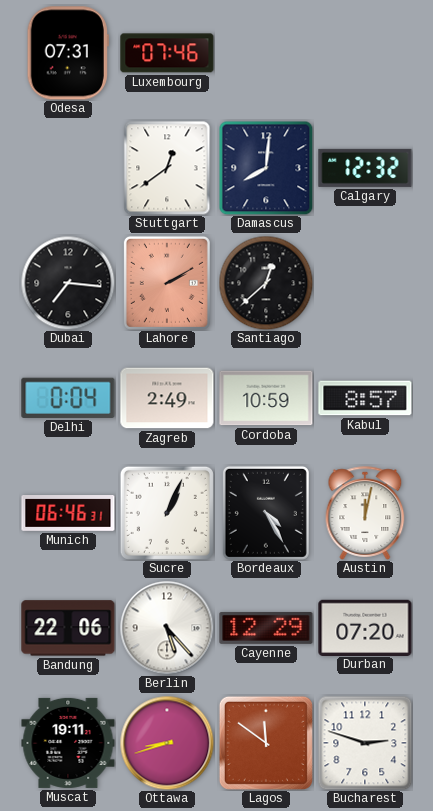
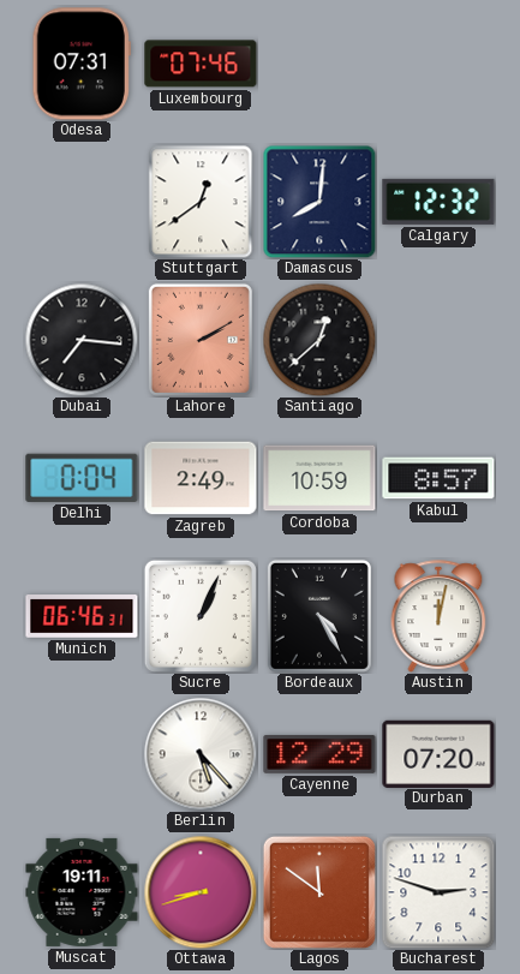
Bandung: 22:06 -> none (68, 628)
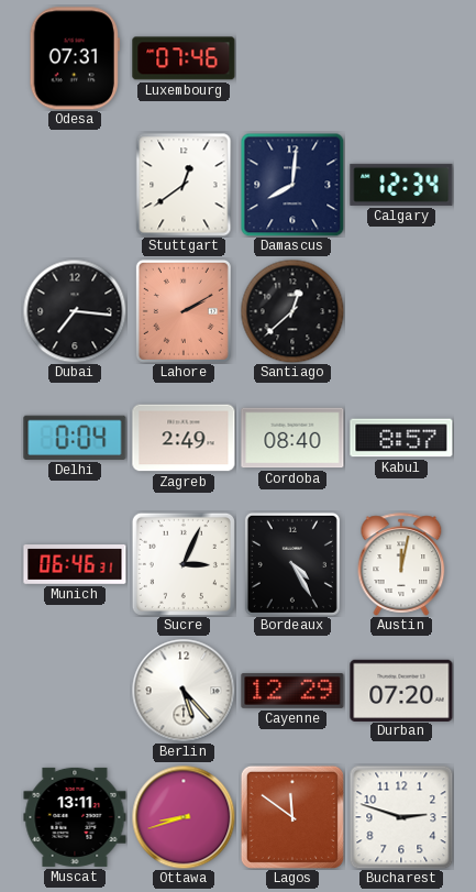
Calgary: 12:32 -> 12:34 (401, 185)
Cordoba: 10:59 -> 08:40 (292, 438)
Sucre: 1:04 -> 3:04 (184, 564)
Muscat: 19:11 -> 13:11 (75, 817)
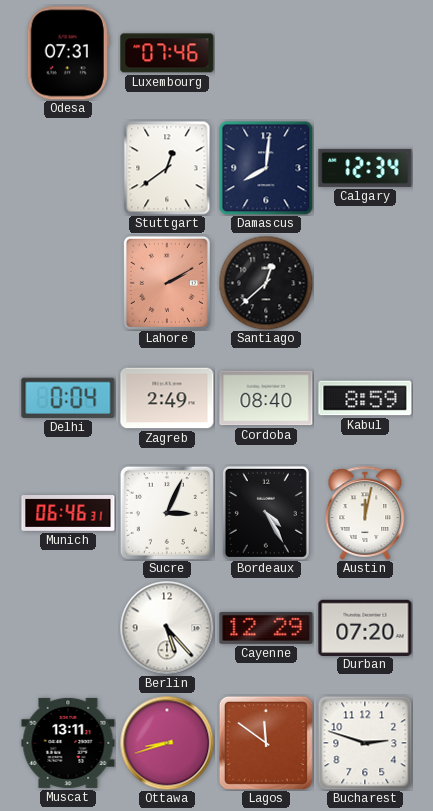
Dubai: 7:16 -> none (75, 311)
Kabul: 8:57 -> 8:59 (365, 398)
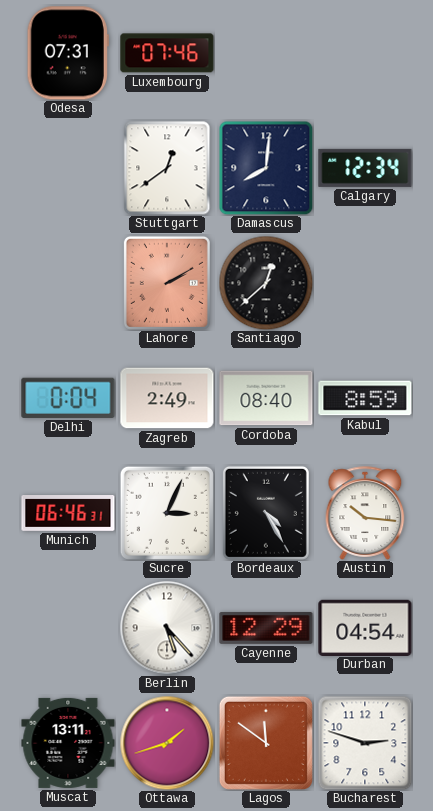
Austin: 12:02 -> 10:16 (365, 513)
Durban: 07:20 -> 04:54 (365, 627)
Ottawa: 8:42 -> 1:42 (167, 743)
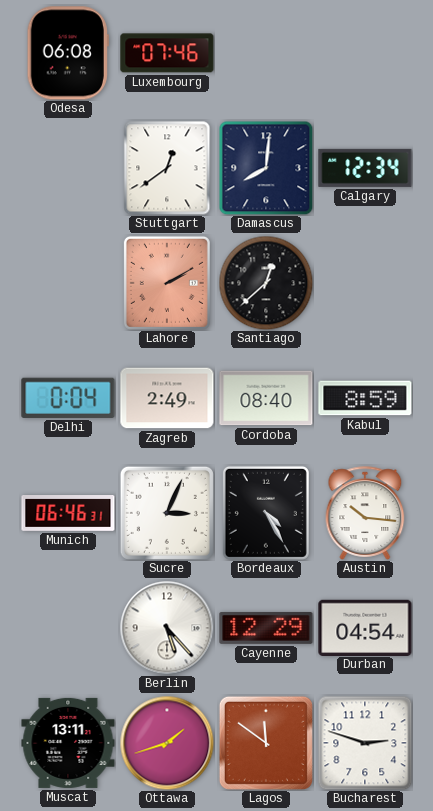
Odesa: 07:31 -> 06:08 (68, 53)
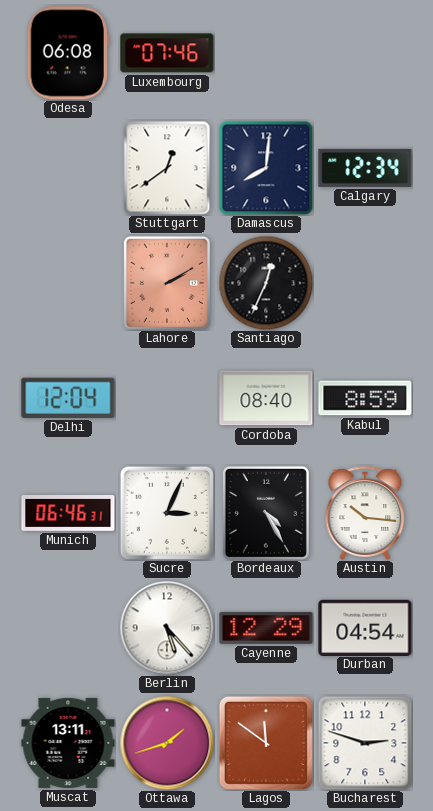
Santiago: 12:38 -> 12:34 (266, 283)
Delhi: 0:04 -> 12:04 (68, 398)
Zagreb: 2:49 -> none (167, 398)
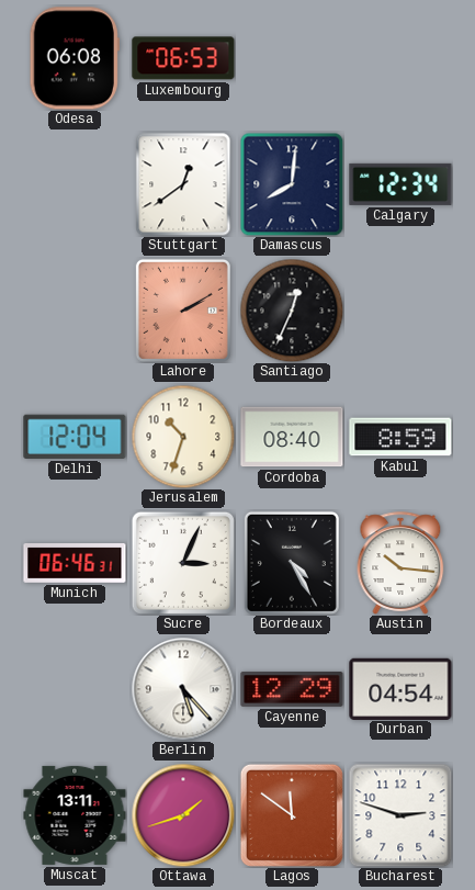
Luxembourg: 07:46 -> 06:53 (183, 58)
Jerusalem: none -> 10:33 (183, 437)
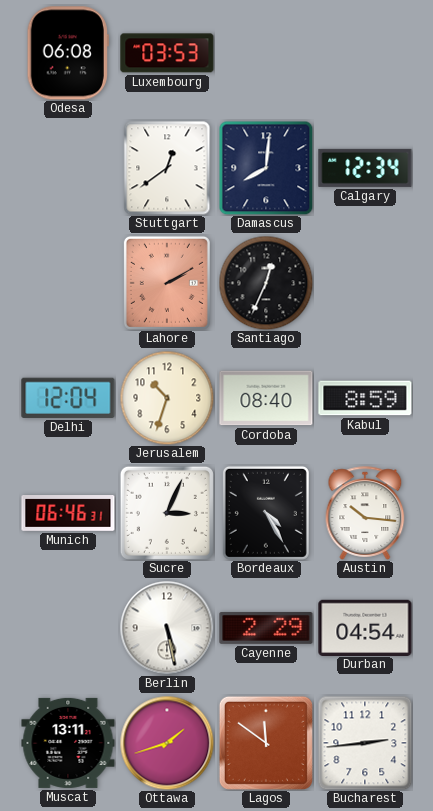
Luxembourg: 06:53 -> 03:53 (167, 53)
Berlin: 5:23 -> 5:28 (167, 628)
Cayenne: 12:29 -> 2:29 (266, 628)
Bucharest: 2:48 -> 2:44 (365, 743)
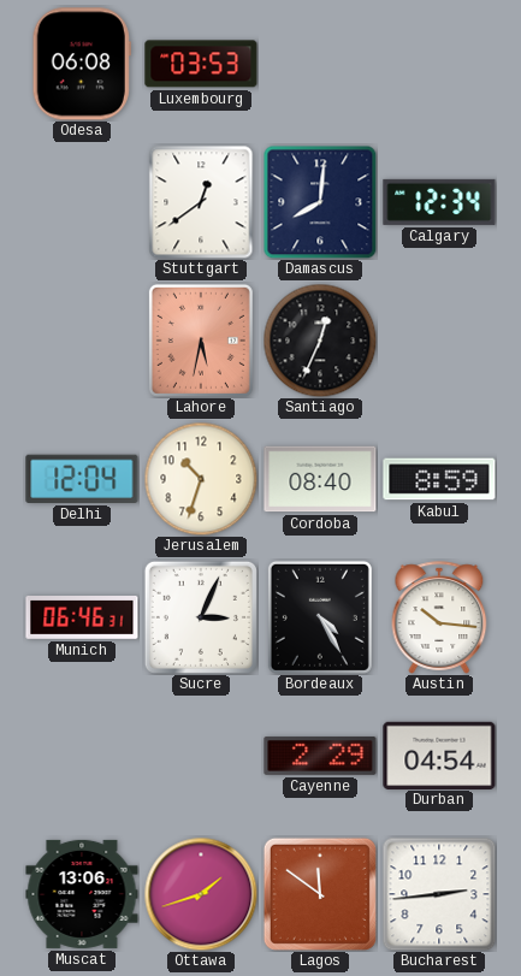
Lahore: 2:10 -> 5:32 (201, 341)
Berlin: 5:28 -> none (167, 628)
Muscat: 13:11 -> 13:06 (82, 894)
